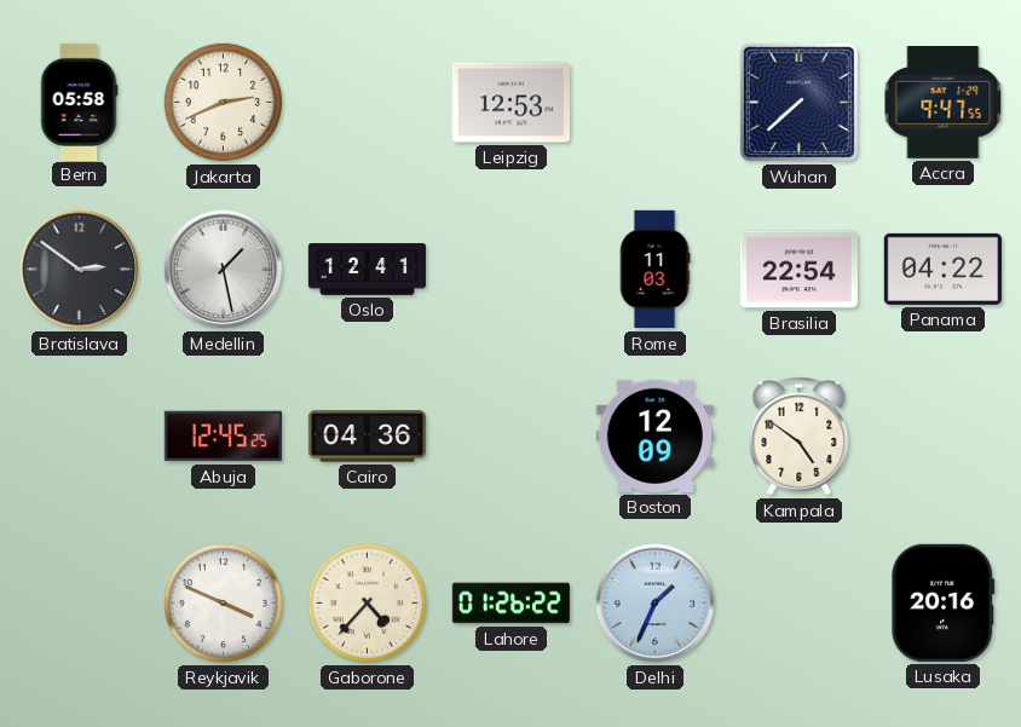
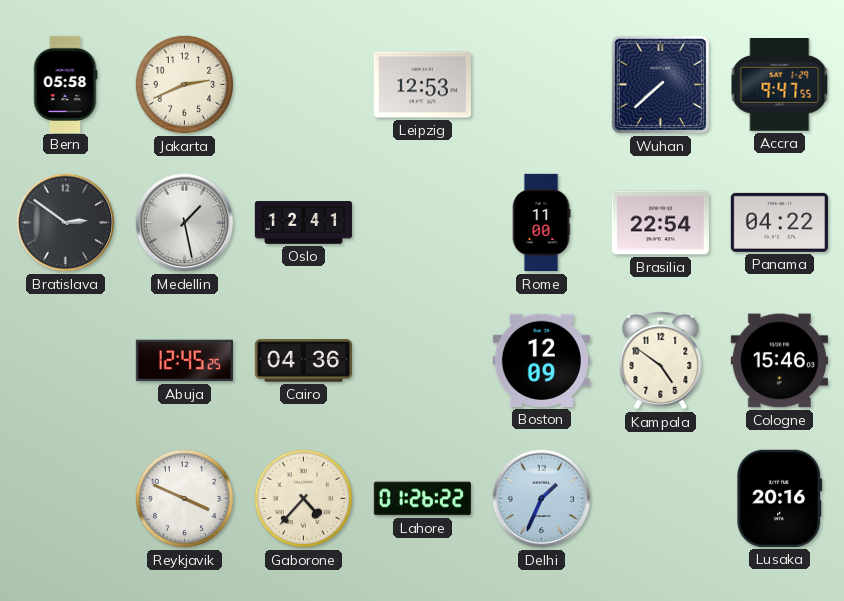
Rome: 11:03 -> 11:00 (541, 223)
Cologne: none -> 15:46 (779, 361)
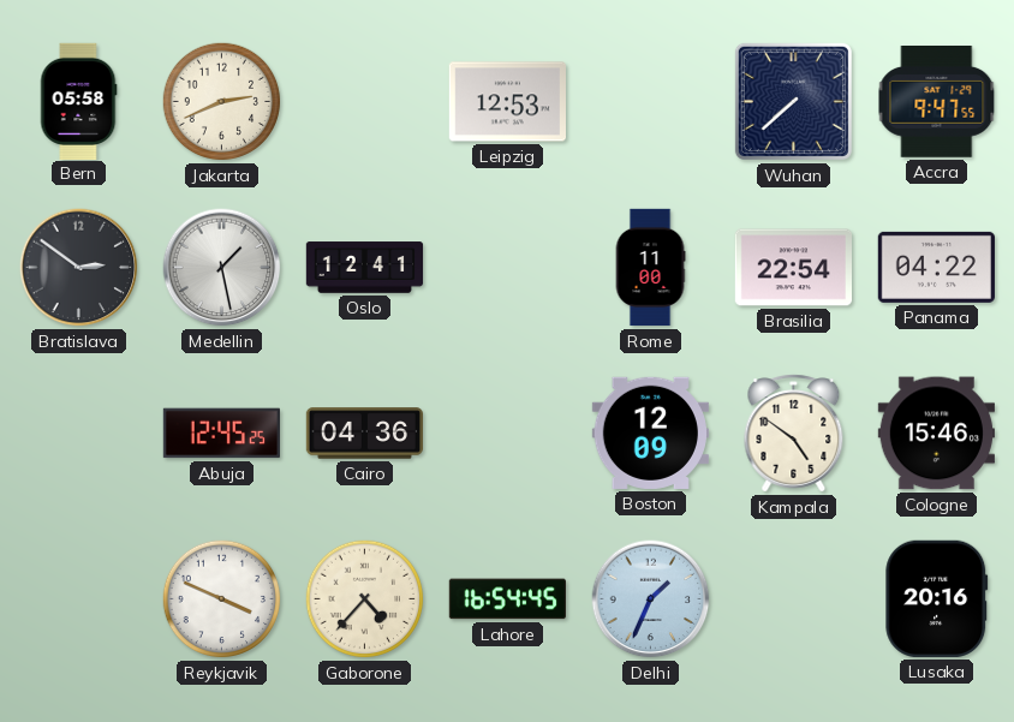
Lahore: 01:26 -> 16:54 (507, 599)
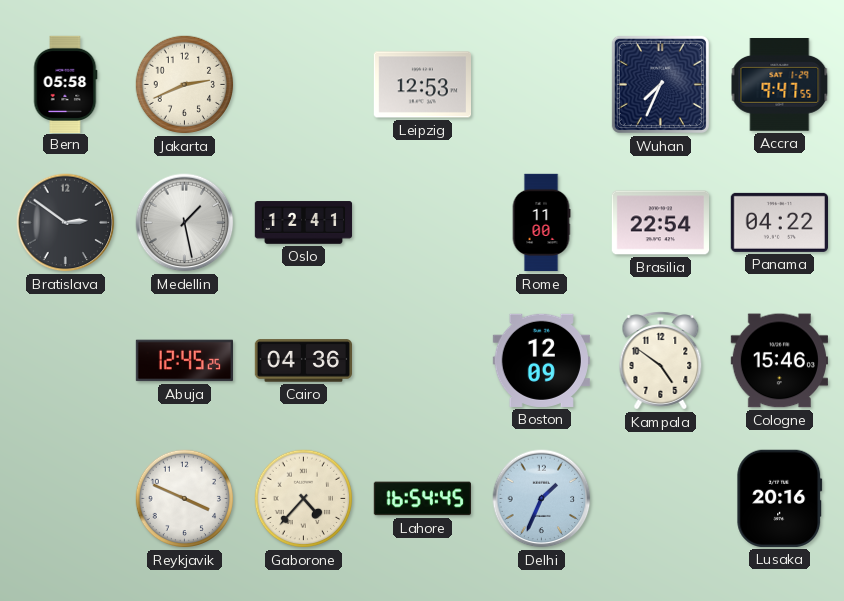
Wuhan: 7:38 -> 7:34 (660, 84)
